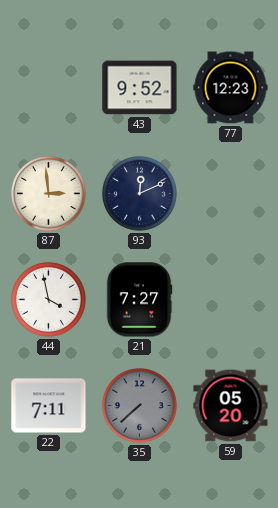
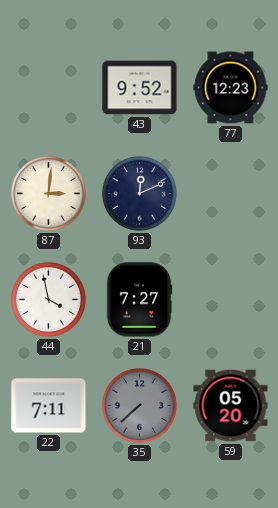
87: 2:59 -> 3:01 (48, 193)
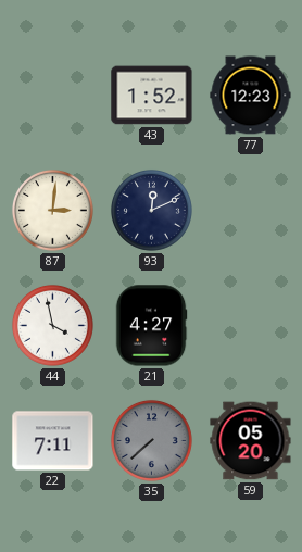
43: 9:52 -> 1:52 (152, 96)
21: 7:27 -> 4:27 (151, 326)
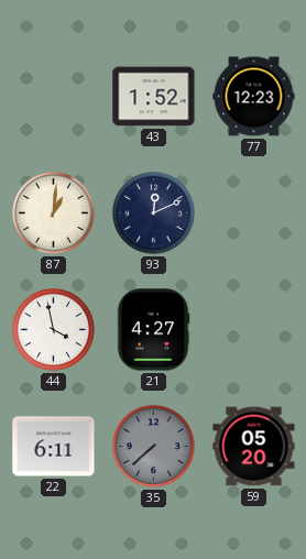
87: 3:01 -> 1:01 (53, 212)
22: 7:11 -> 6:11 (54, 447)
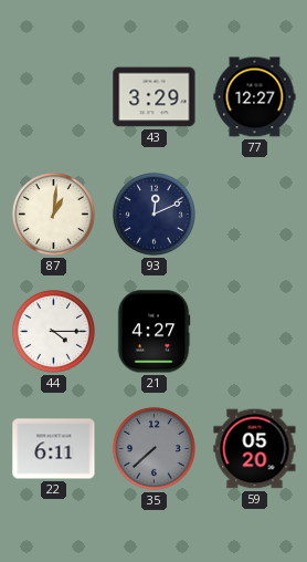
43: 1:52 -> 3:29 (155, 97)
77: 12:23 -> 12:27 (255, 97)
44: 3:58 -> 4:15 (53, 331)
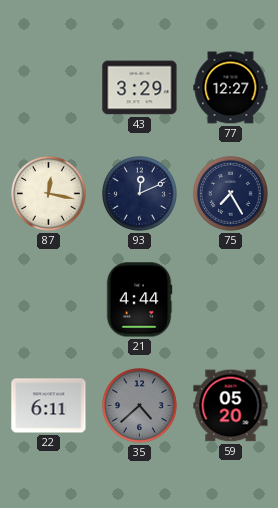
87: 1:01 -> 12:17 (48, 193)
75: none -> 7:25 (230, 193)
44: 4:15 -> none (53, 331)
21: 4:27 -> 4:44 (139, 300)
35: 7:38 -> 4:38 (139, 405)
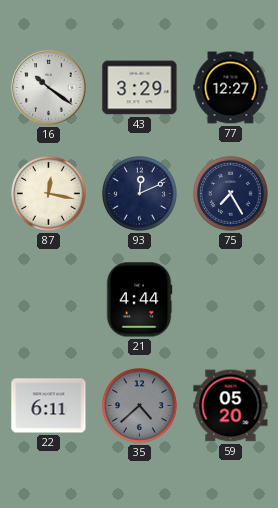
16: none -> 10:21 (49, 88)
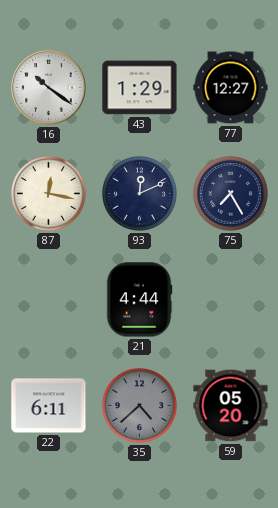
43: 3:29 -> 1:29 (140, 88)
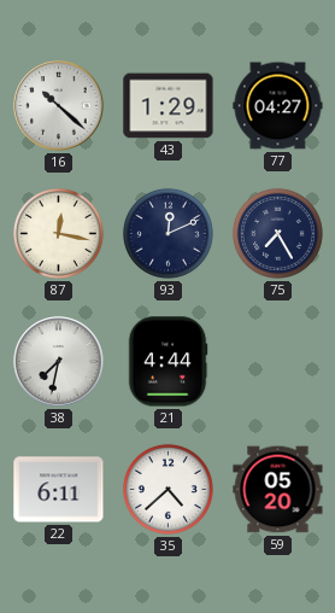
16: 10:21 -> 10:22 (59, 106)
77: 12:27 -> 04:27 (278, 106)
38: none -> 7:32 (59, 362)
35 dial: grey -> white (167, 489)
